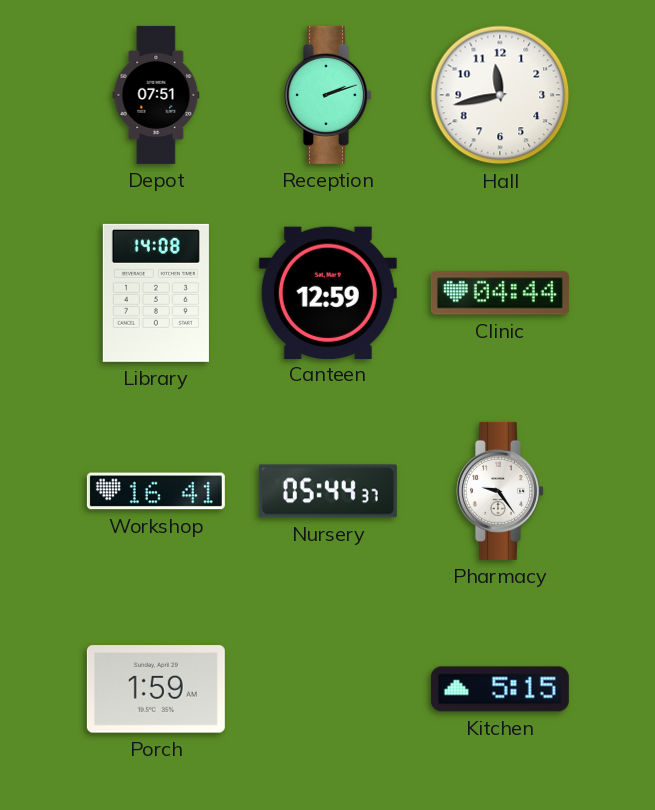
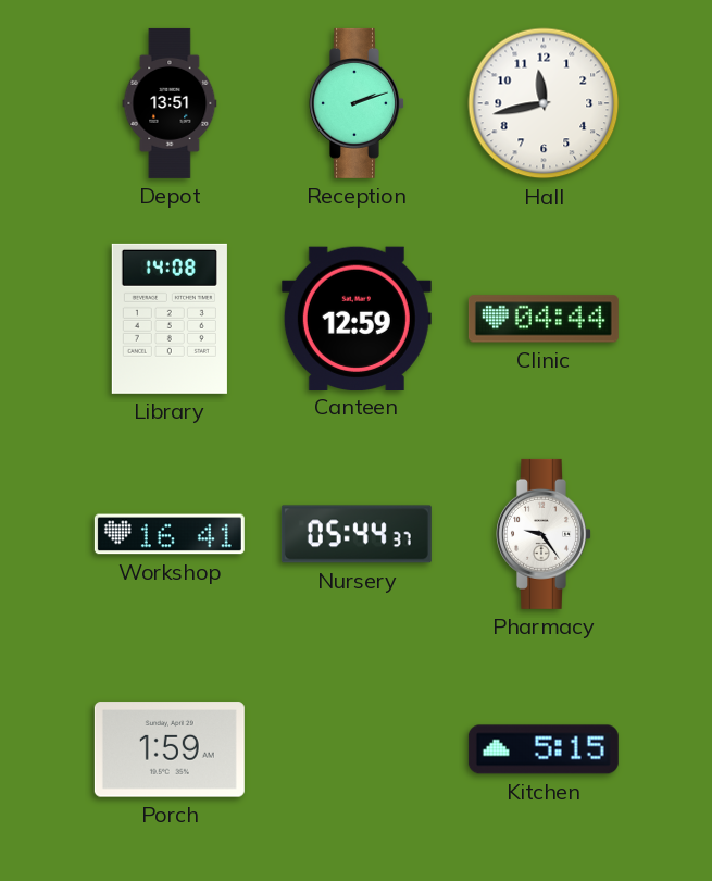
Depot: 07:51 -> 13:51 (170, 103)
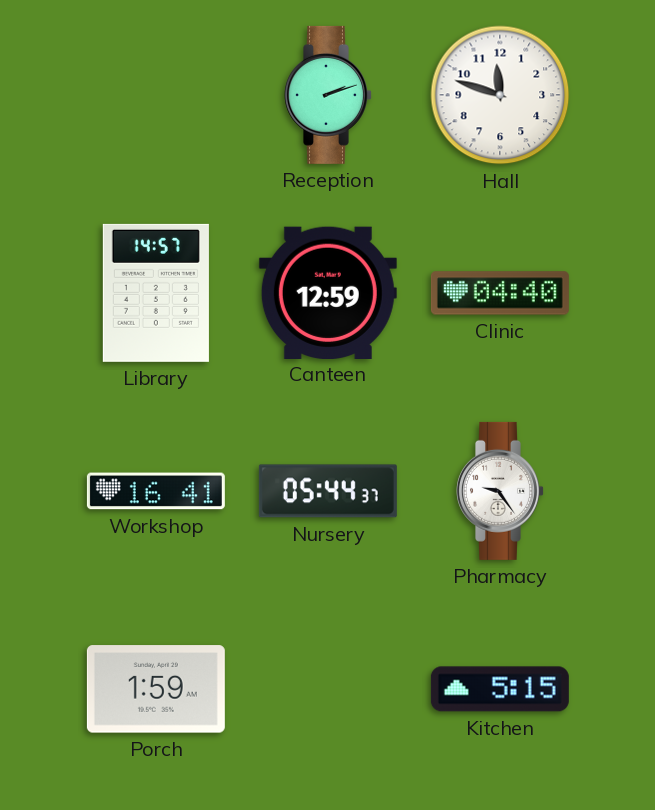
Depot: 13:51 -> none (170, 103)
Hall: 11:43 -> 11:48 (500, 95)
Library: 14:08 -> 14:57 (156, 293)
Clinic: 04:44 -> 04:40 (500, 293)
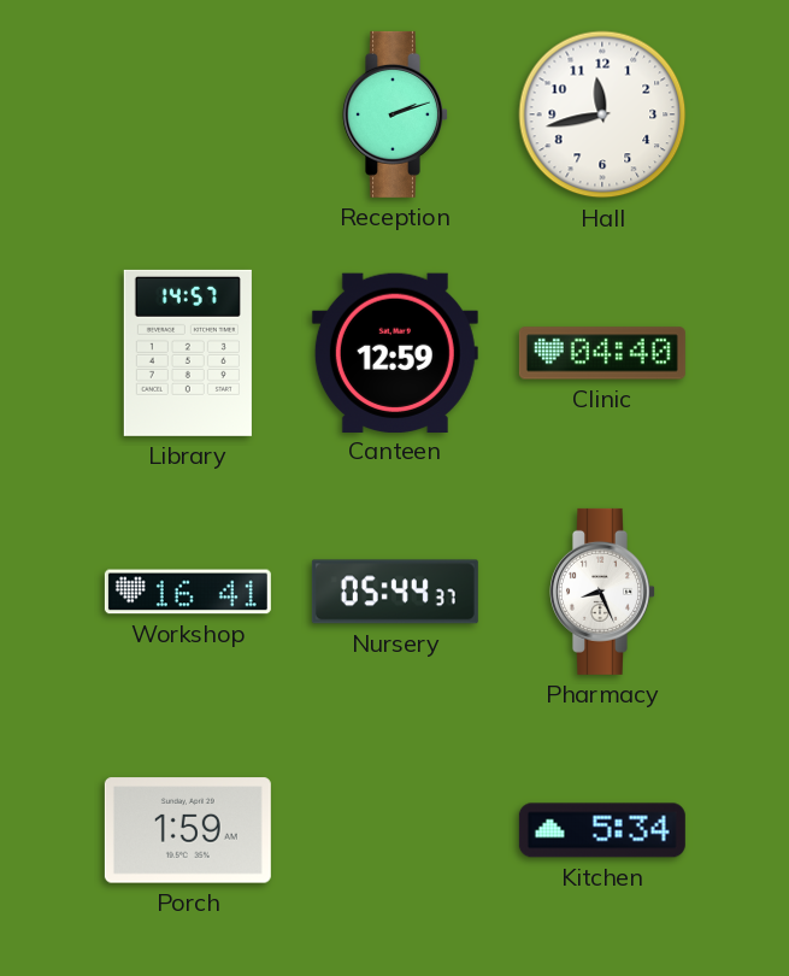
Hall: 11:48 -> 11:43 (602, 114)
Pharmacy: 9:24 -> 8:26 (603, 592)
Kitchen: 5:15 -> 5:34 (602, 830)
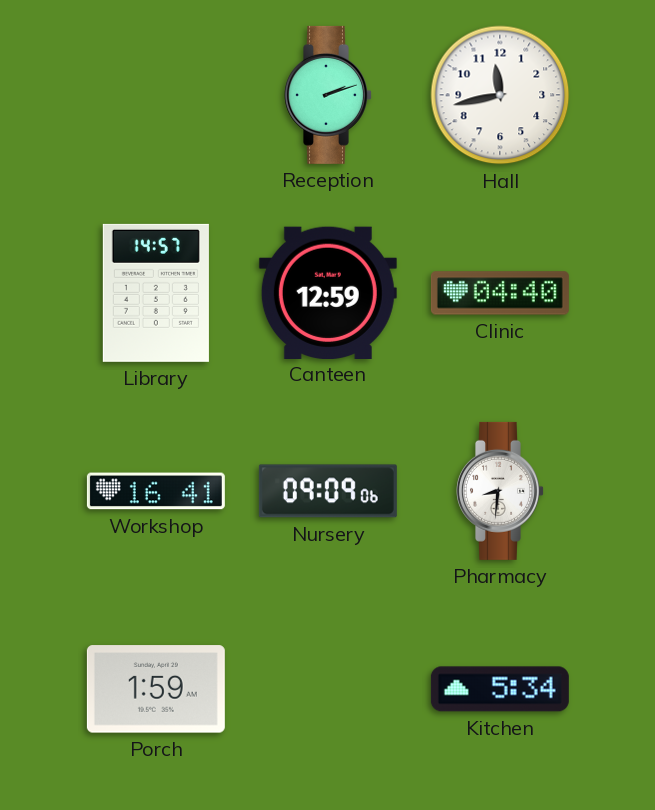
Nursery: 05:44 -> 09:09 (328, 491)
Pharmacy: 8:26 -> 8:31 (501, 491)
